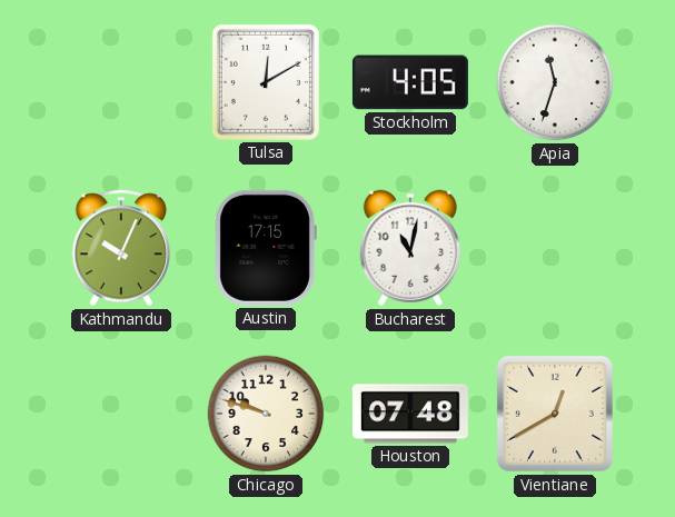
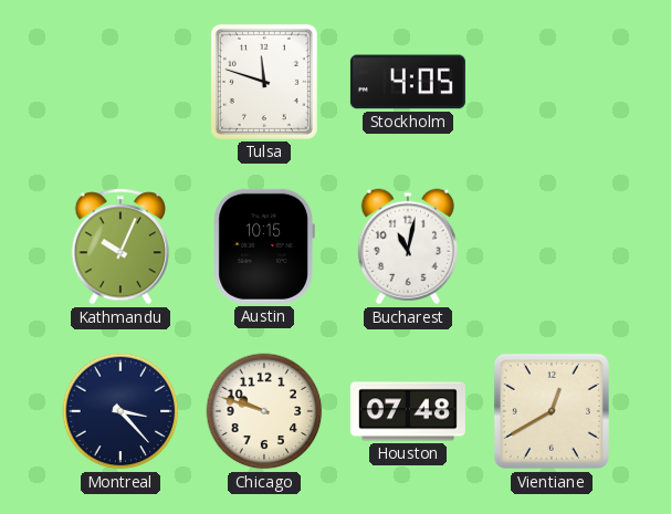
Tulsa: 12:10 -> 11:48 (264, 82)
Apia: 11:33 -> none (555, 82)
Austin: 17:15 -> 10:15 (264, 246)
Montreal: none -> 3:23 (120, 411)
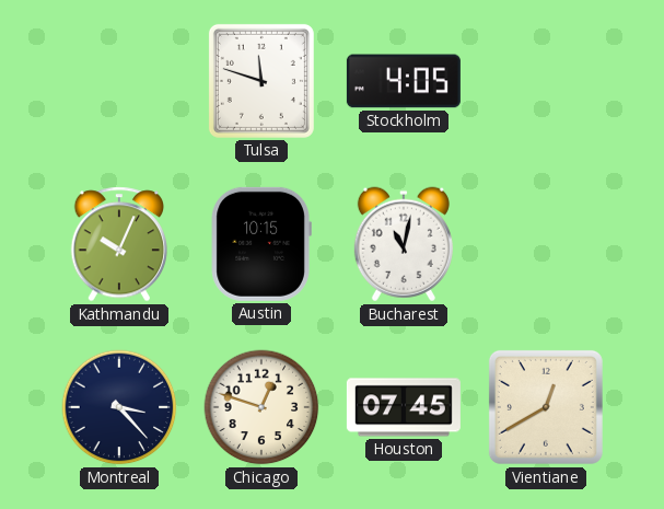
Chicago: 9:48 -> 12:48 (261, 407)
Houston: 07:48 -> 07:45 (404, 407)
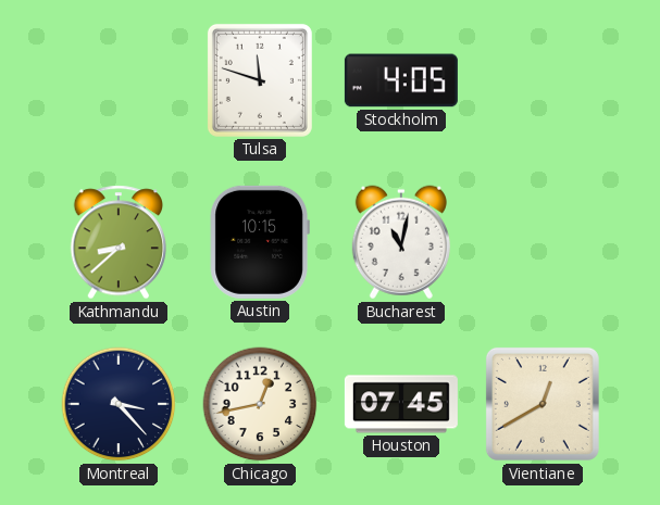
Kathmandu: 10:04 -> 8:38 (117, 242)
Chicago: 12:48 -> 12:43 (260, 404)
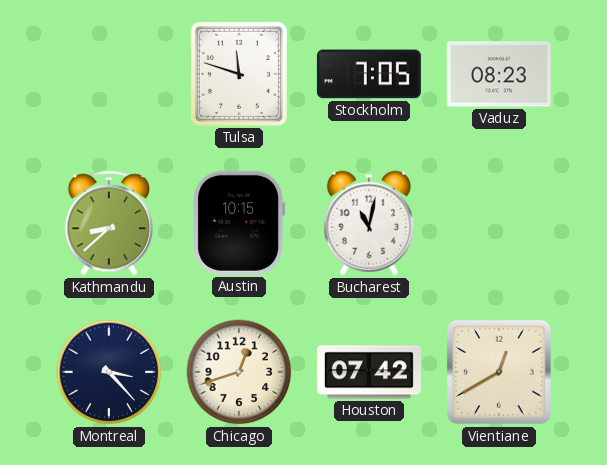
Stockholm: 4:05 -> 7:05 (369, 74)
Vaduz: none -> 08:23 (499, 74)
Chicago: 12:43 -> 12:42 (239, 372)
Houston: 07:45 -> 07:42 (369, 372)
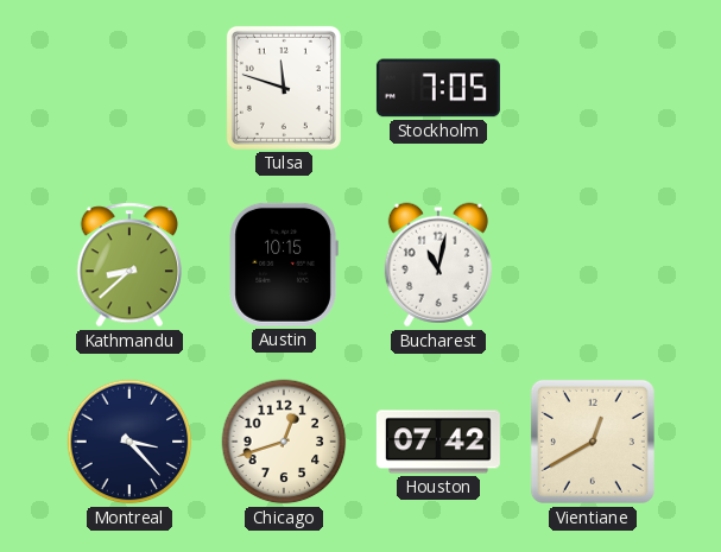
Vaduz: 08:23 -> none (499, 74)
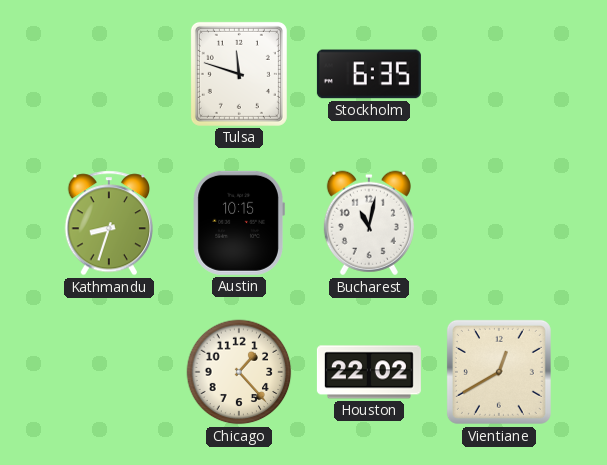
Stockholm: 7:05 -> 6:35 (369, 74)
Kathmandu: 8:38 -> 8:33 (108, 223)
Montreal: 3:23 -> none (129, 442)
Chicago: 12:42 -> 1:23 (239, 372)
Houston: 07:42 -> 22:02 (369, 372)
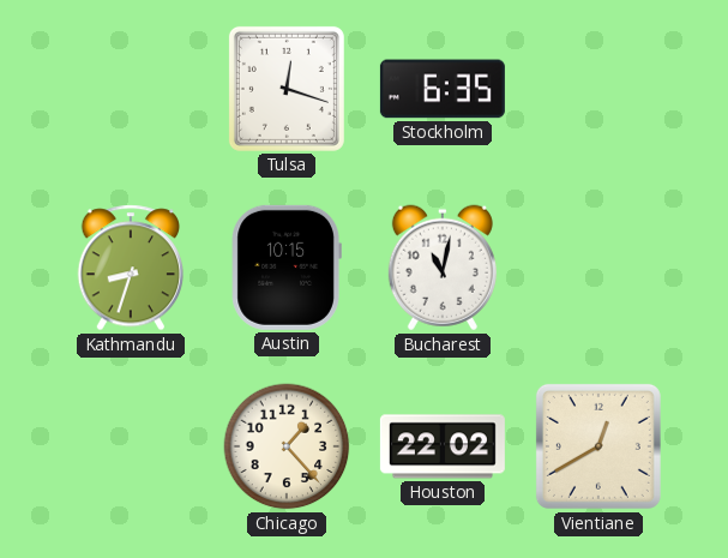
Tulsa: 11:48 -> 12:18 (287, 89)
